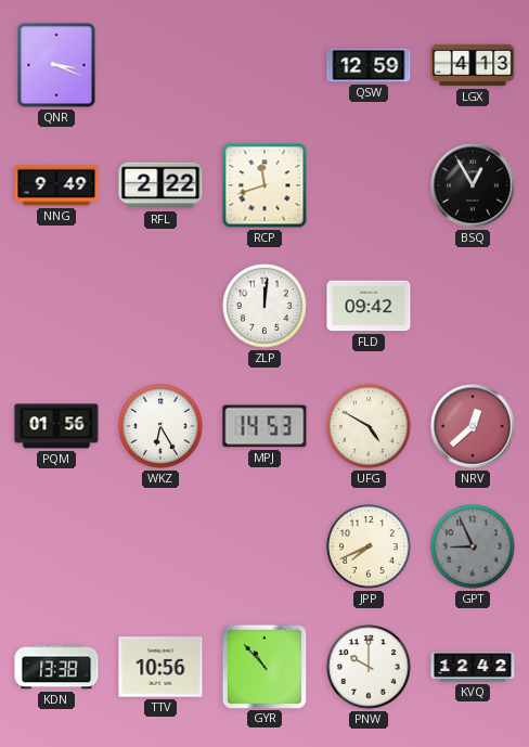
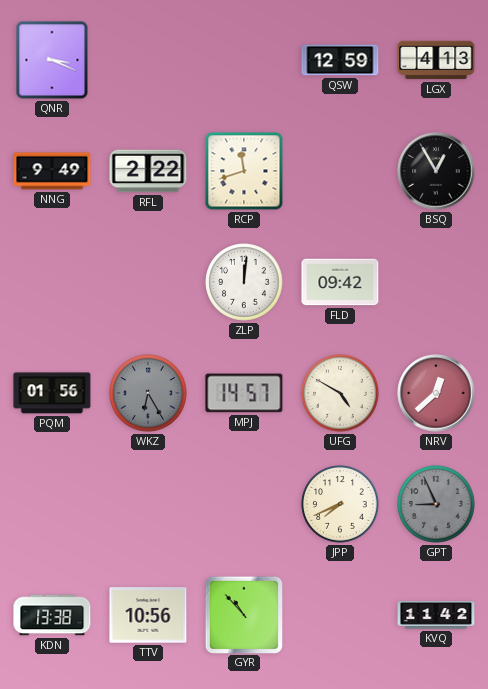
WKZ dial: white -> grey (148, 393)
MPJ: 14:53 -> 14:57 (244, 393)
PNW: 10:00 -> none (369, 667)
KVQ: 12:42 -> 11:42 (436, 615)
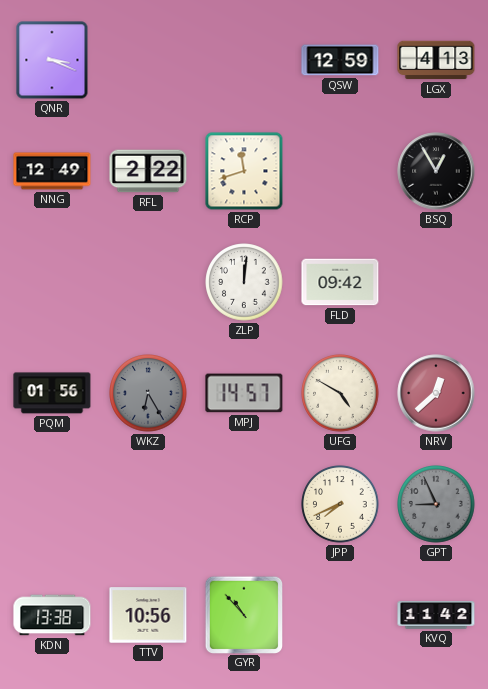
NNG: 9:49 -> 12:49 (52, 171)
